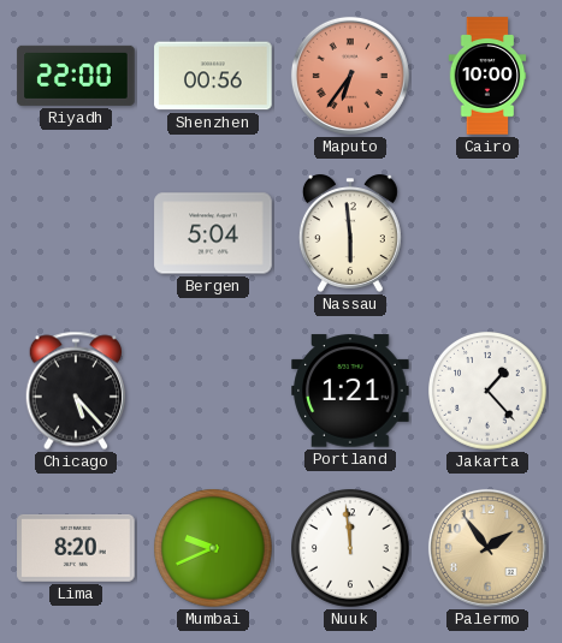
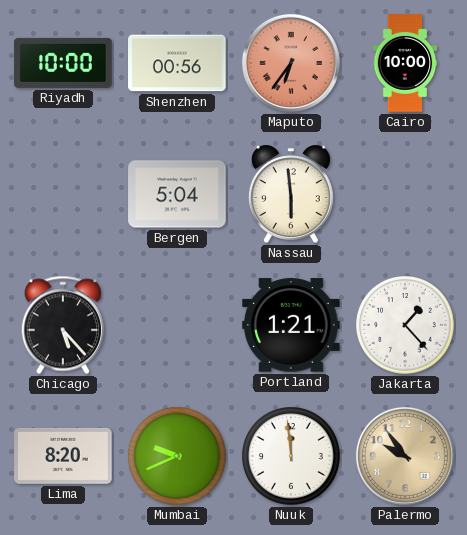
Riyadh: 22:00 -> 10:00 (63, 63)
Palermo: 1:54 -> 9:54 (405, 456)
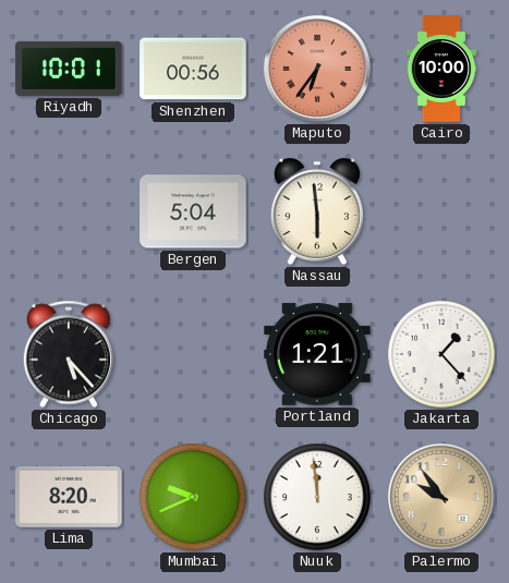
Riyadh: 10:00 -> 10:01 (69, 69)
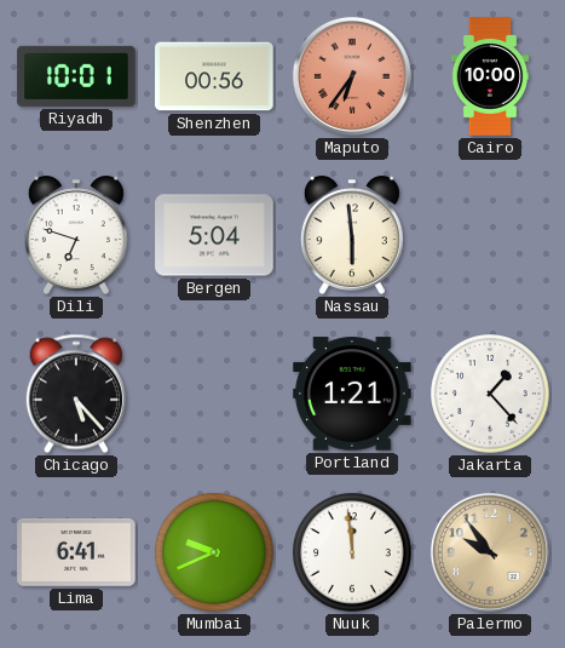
Dili: none -> 6:48 (76, 235)
Lima: 8:20 -> 6:41 (76, 552)
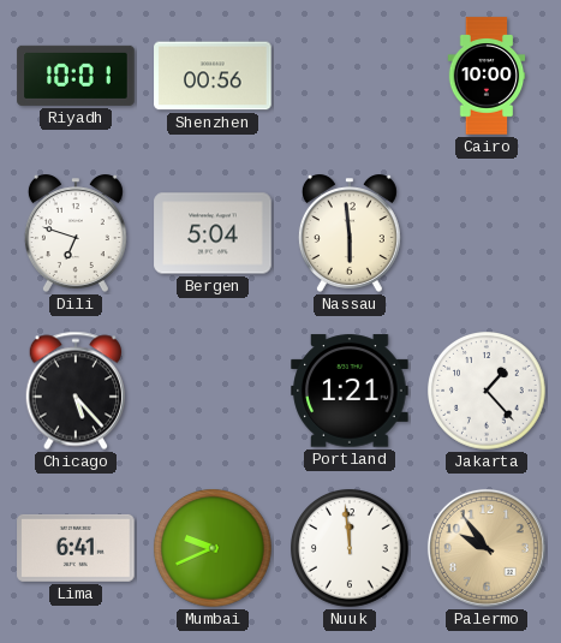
Maputo: 6:36 -> none (352, 76)
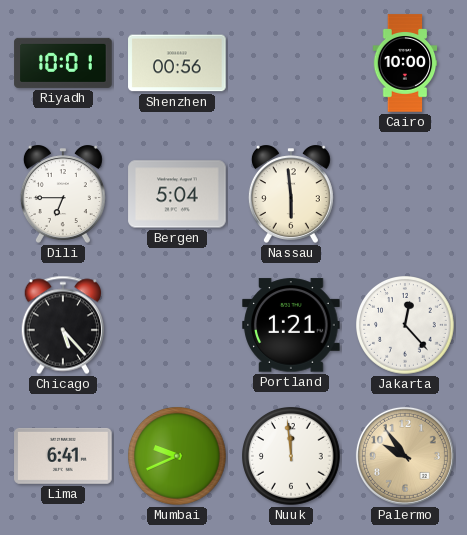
Dili: 6:48 -> 6:45 (63, 194)
Jakarta: 1:23 -> 12:23 (406, 326)
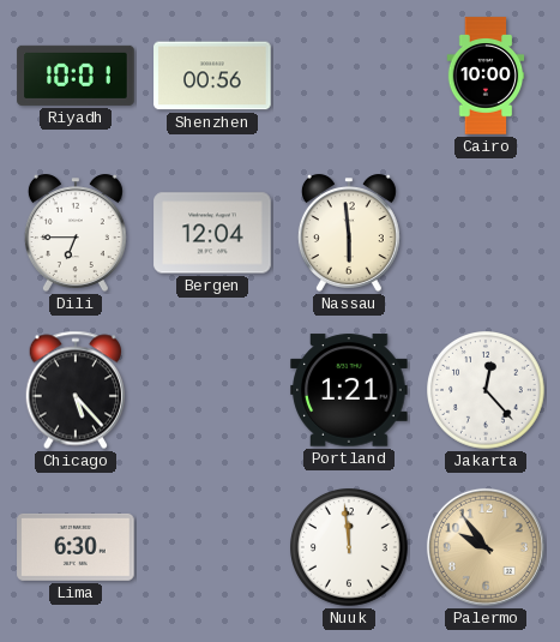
Bergen: 5:04 -> 12:04 (212, 233)
Lima: 6:41 -> 6:30 (76, 547)
Mumbai: 9:41 -> none (178, 457)
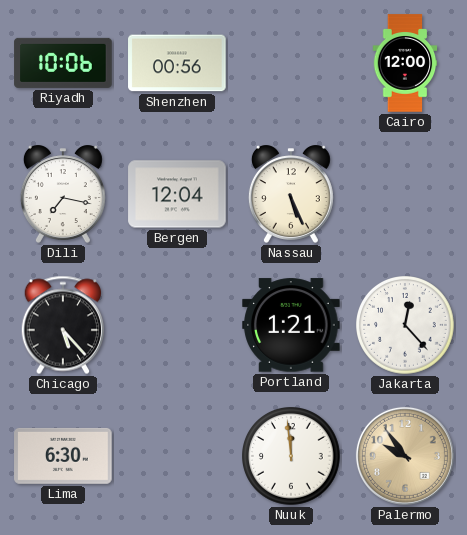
Riyadh: 10:01 -> 10:06 (63, 63)
Cairo: 10:00 -> 12:00 (405, 63)
Dili: 6:45 -> 7:17 (63, 194)
Nassau: 5:59 -> 5:26 (291, 194)
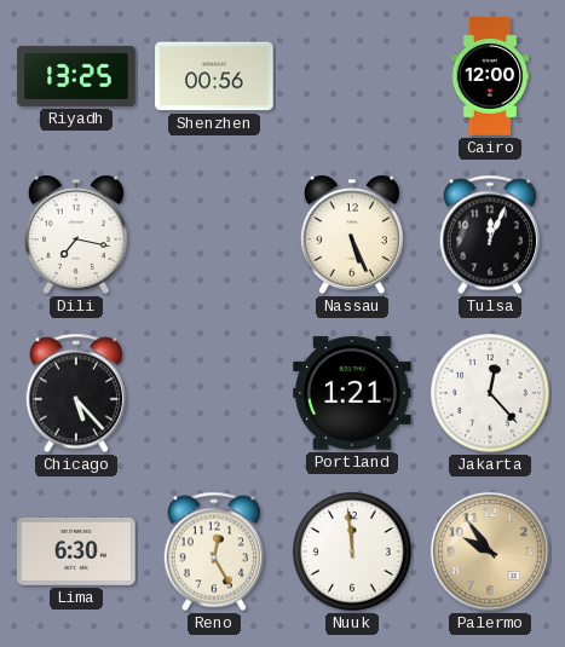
Riyadh: 10:06 -> 13:25 (76, 76)
Bergen: 12:04 -> none (177, 194)
Tulsa: none -> 12:04 (490, 235)
Reno: none -> 12:25 (214, 551)
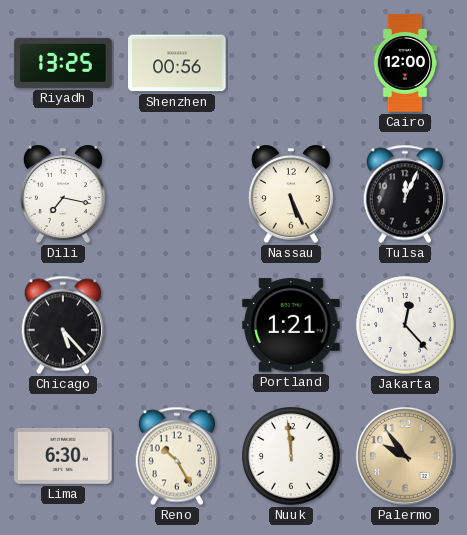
Reno: 12:25 -> 10:25 (177, 456)
